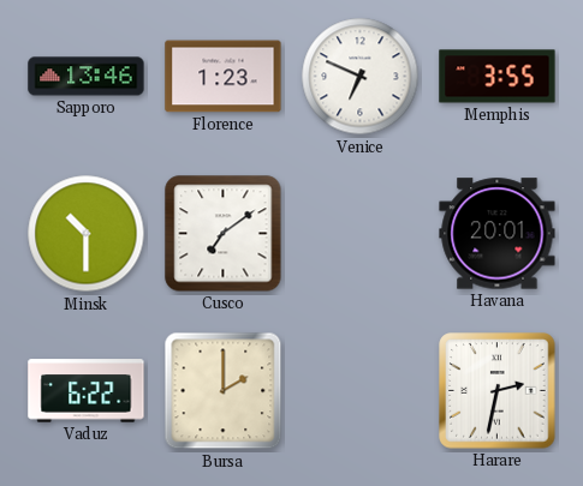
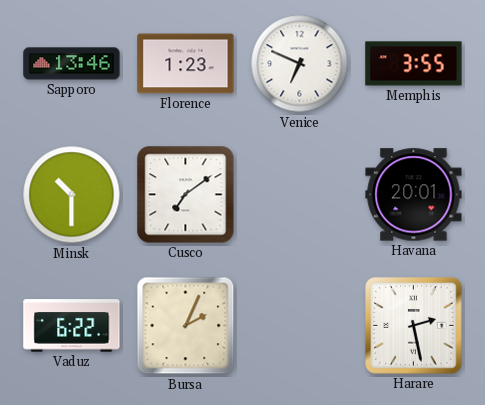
Bursa: 2:00 -> 2:04 (186, 326)
Harare: 2:32 -> 2:28 (414, 326)
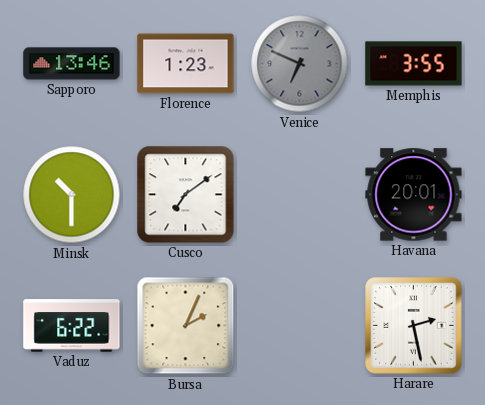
Venice dial: white -> grey (300, 64)
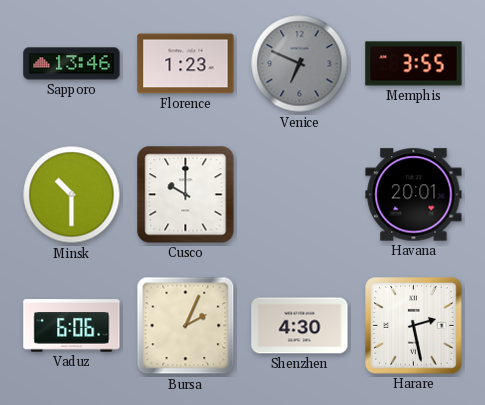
Cusco: 7:09 -> 10:00 (186, 195)
Vaduz: 6:22 -> 6:06 (72, 326)
Shenzhen: none -> 4:30 (300, 326)
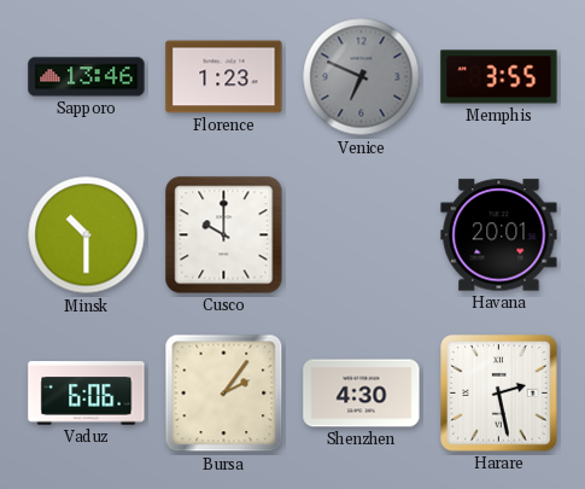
Bursa: 2:04 -> 2:06 (224, 394)
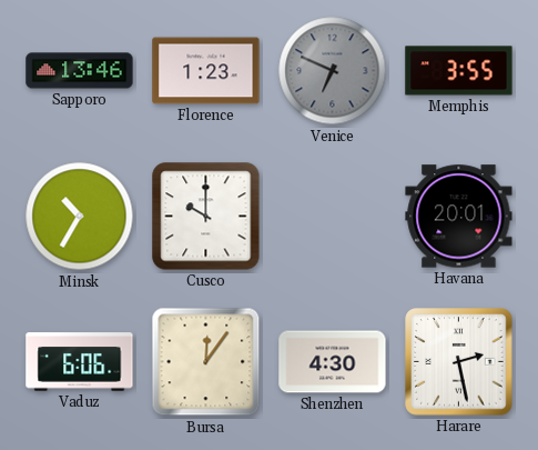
Minsk: 10:30 -> 10:35 (80, 217)
Bursa: 2:06 -> 12:06 (206, 362)
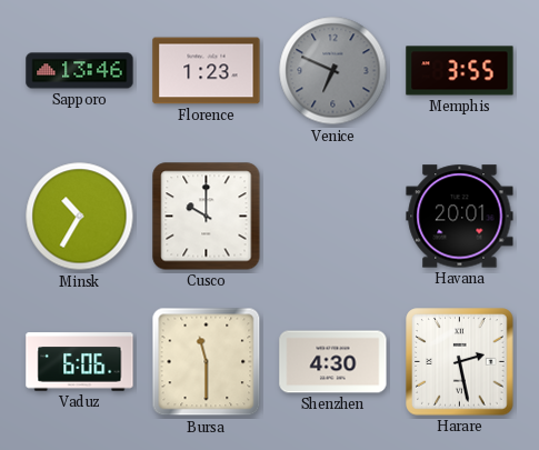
Bursa: 12:06 -> 11:30 (207, 362)
